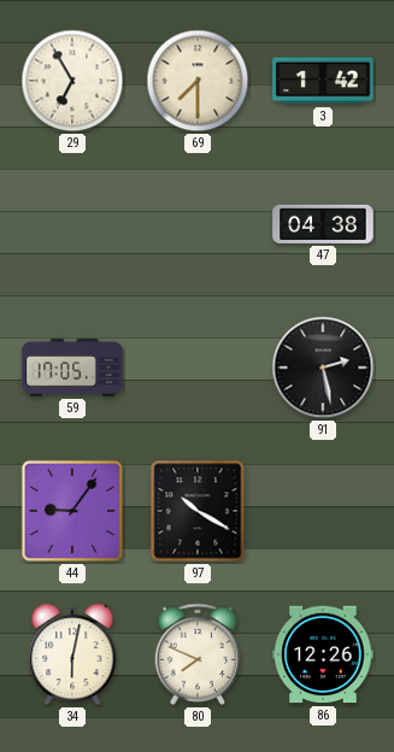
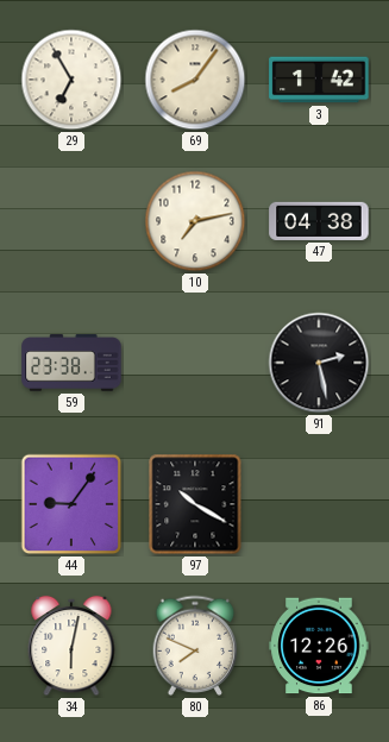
69: 7:30 -> 8:06 (195, 80)
10: none -> 7:13 (195, 221)
59: 17:05 -> 23:38 (71, 363)
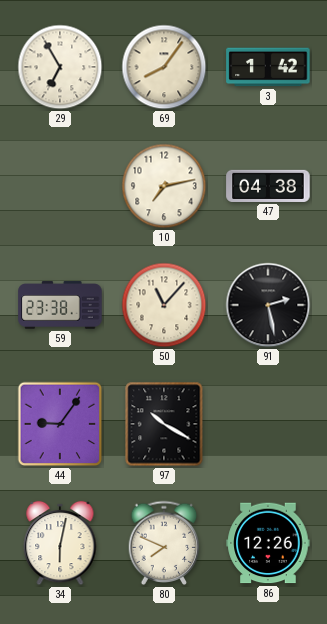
50: none -> 11:07 (164, 305)
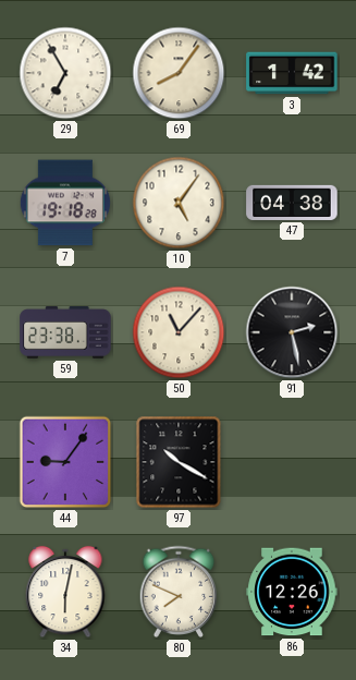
7: none -> 19:18 (65, 203)
10: 7:13 -> 5:06 (179, 203)
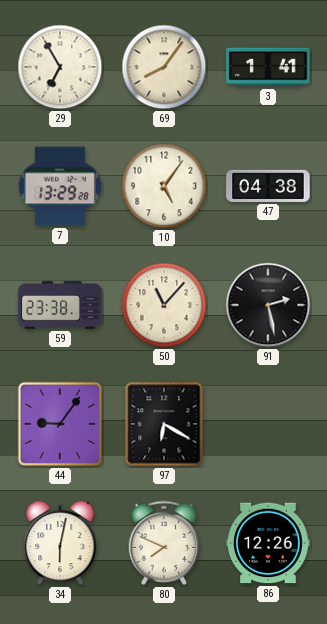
3: 1:42 -> 1:41 (268, 67)
7: 19:18 -> 13:29 (60, 186)
97: 10:20 -> 6:20 (164, 424)
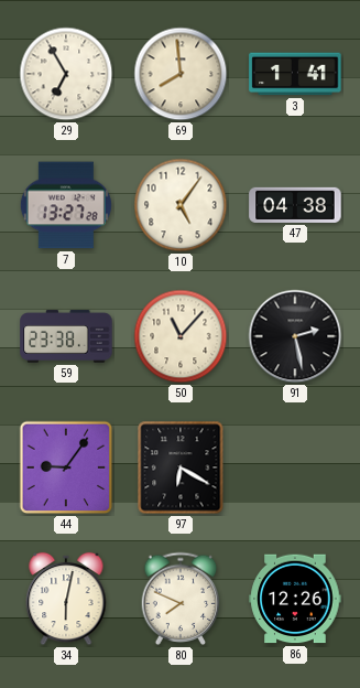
69: 8:06 -> 7:59 (181, 74)
7: 13:29 -> 13:27 (66, 205)
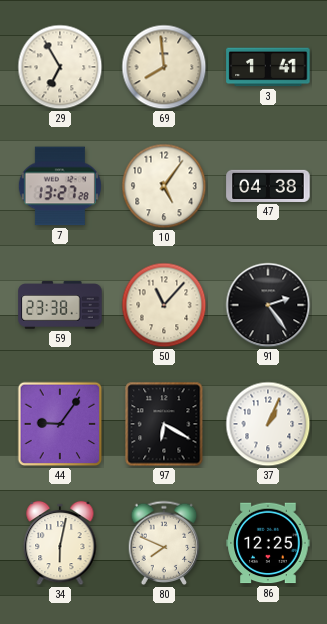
91: 2:28 -> 2:24 (268, 305)
37: none -> 1:04 (268, 424)
86: 12:26 -> 12:25 (268, 543)
